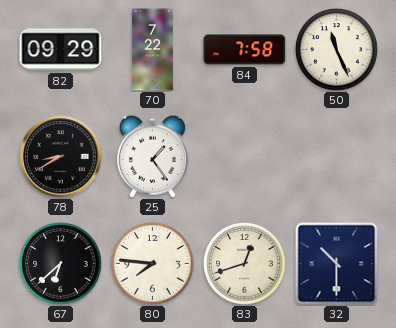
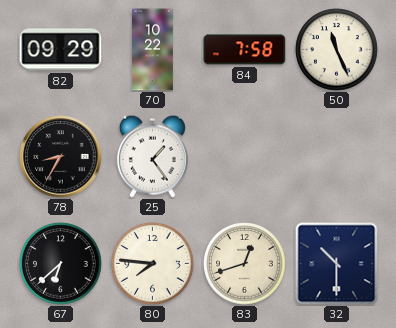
70: 7:22 -> 10:22 (152, 50)
78: 8:40 -> 8:35 (61, 157)
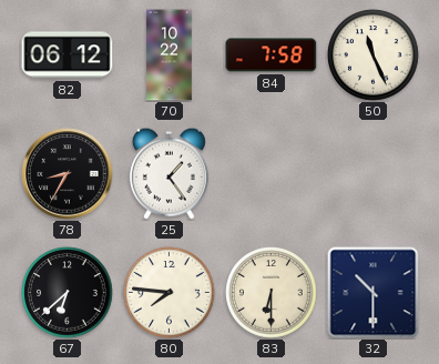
82: 09:29 -> 06:12 (68, 55)
83: 12:42 -> 6:30 (272, 293)
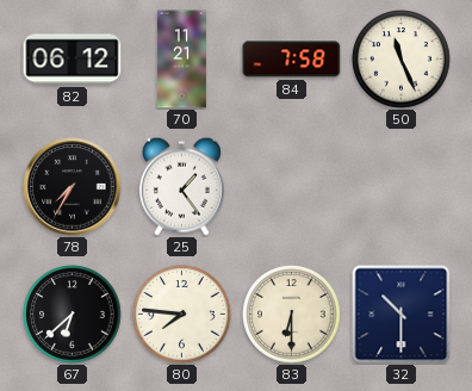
70: 10:22 -> 11:21 (181, 60)
78: 8:35 -> 7:35 (73, 187)
